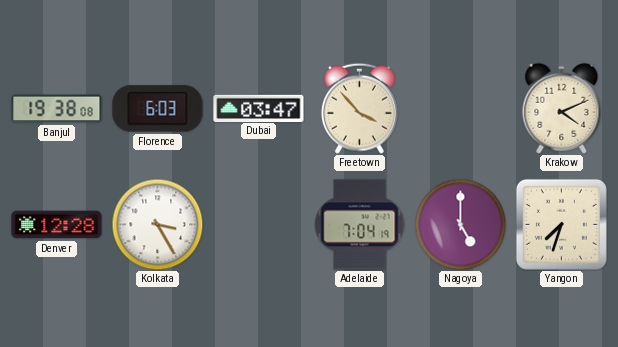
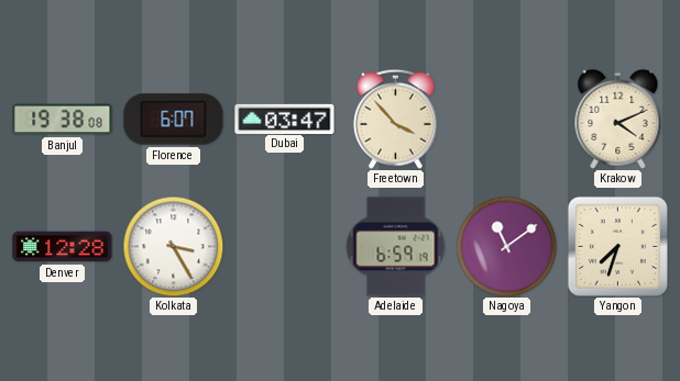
Florence: 6:03 -> 6:07 (174, 120)
Adelaide: 7:04 -> 6:59 (396, 247)
Nagoya: 5:00 -> 11:09 (506, 246)
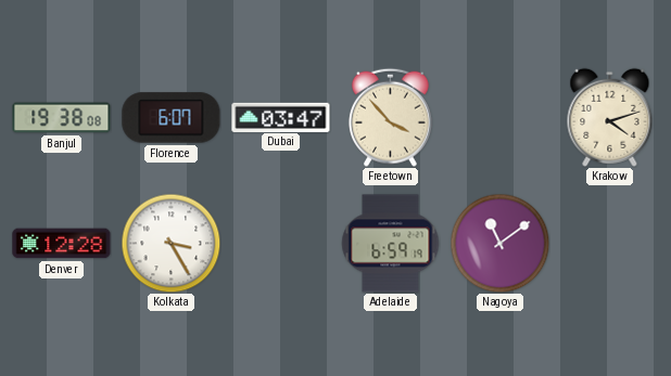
Krakow: 4:11 -> 4:12 (610, 117)
Yangon: 7:33 -> none (617, 246)
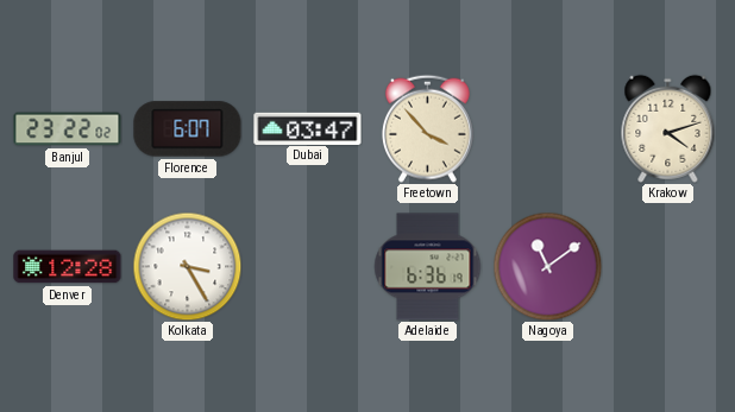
Banjul: 19:38 -> 23:22 (68, 129)
Adelaide: 6:59 -> 6:36 (428, 267)
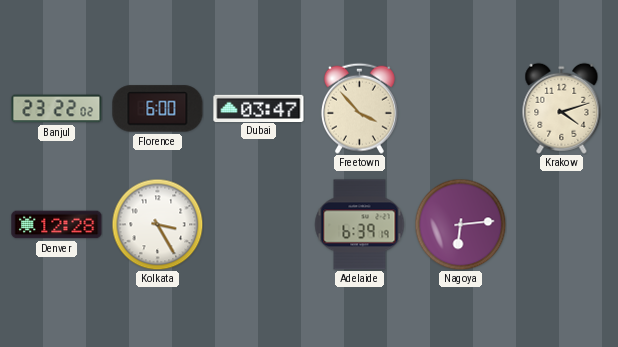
Florence: 6:07 -> 6:00 (158, 109)
Adelaide: 6:36 -> 6:39 (360, 225)
Nagoya: 11:09 -> 6:14 (460, 224)
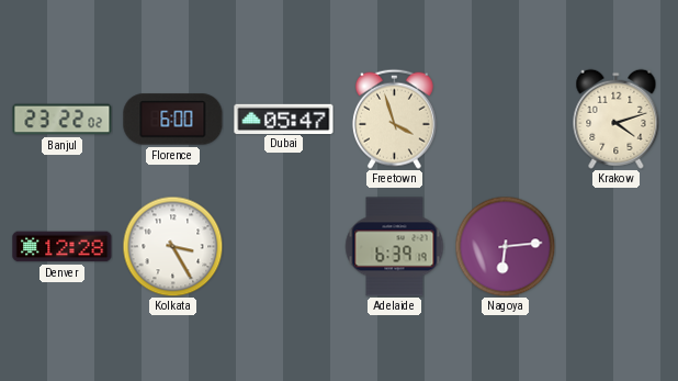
Dubai: 03:47 -> 05:47 (284, 119)
Freetown: 3:53 -> 3:57 (394, 119)
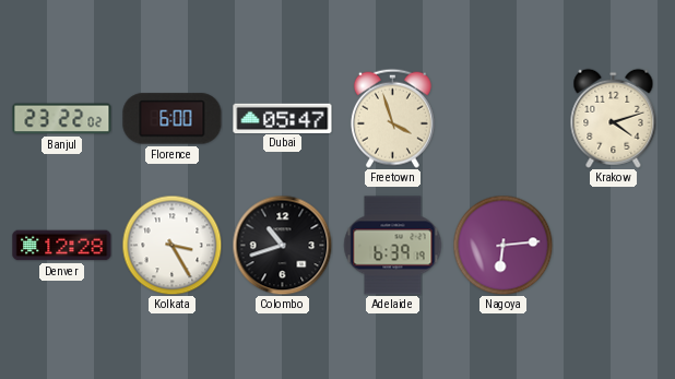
Colombo: none -> 10:42 (282, 245)
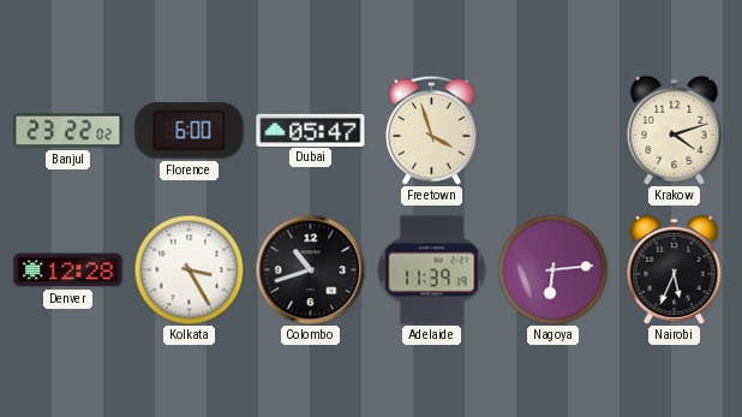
Adelaide: 6:39 -> 11:39 (432, 270)
Nairobi: none -> 5:34 (675, 269)
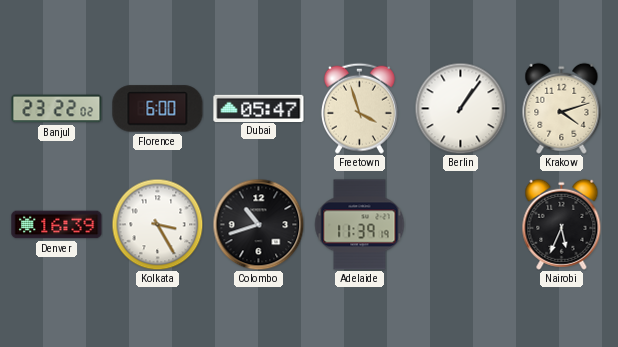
Berlin: none -> 1:06 (460, 108)
Denver: 12:28 -> 16:39 (57, 225)
Nagoya: 6:14 -> none (552, 269)
